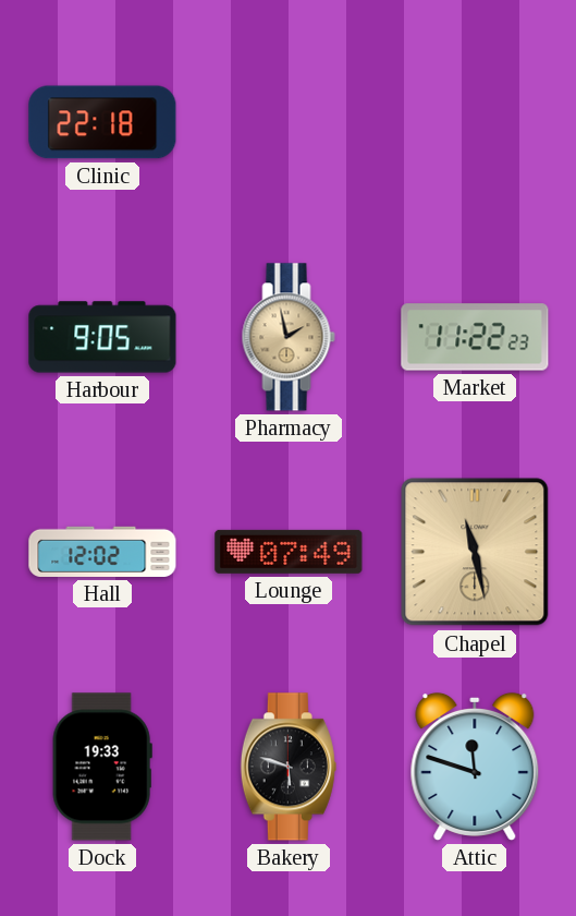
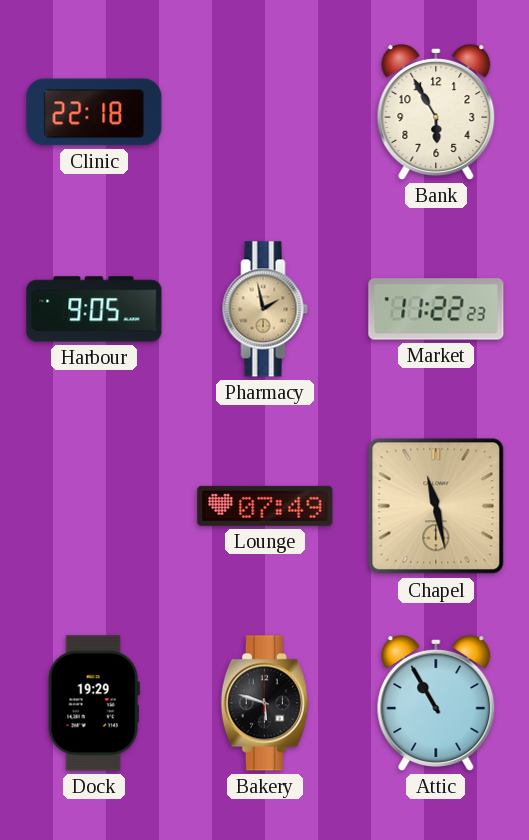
Bank: none -> 5:55 (436, 112)
Hall: 12:02 -> none (102, 552)
Dock: 19:33 -> 19:29 (94, 703)
Attic: 11:48 -> 10:55 (436, 703)
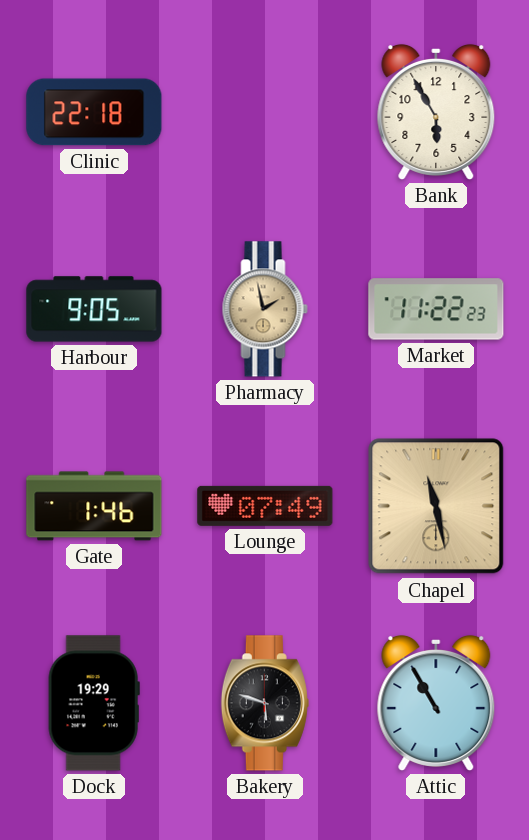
Gate: none -> 1:46 (94, 506)
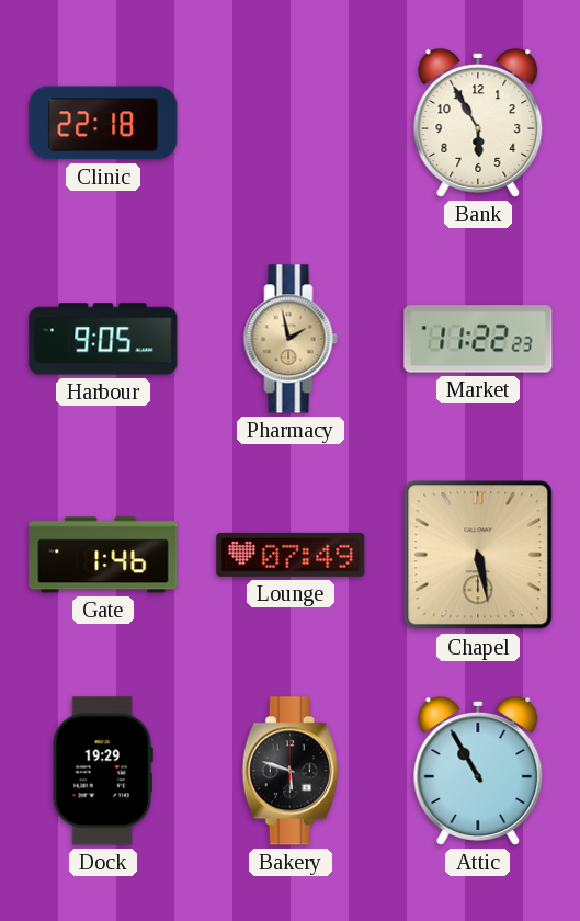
Chapel: 11:28 -> 5:28 (478, 555)
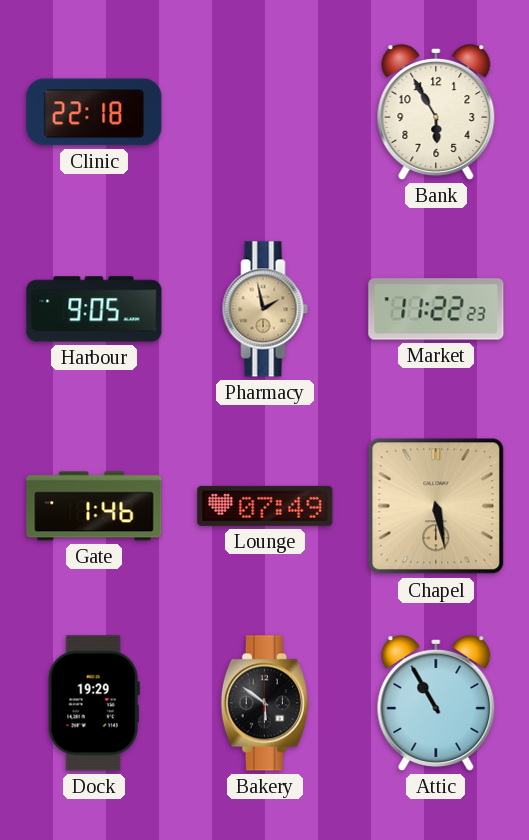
Bakery: 5:48 -> 5:51 (265, 703)
